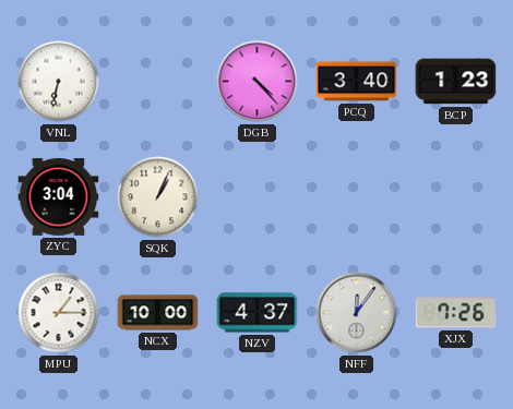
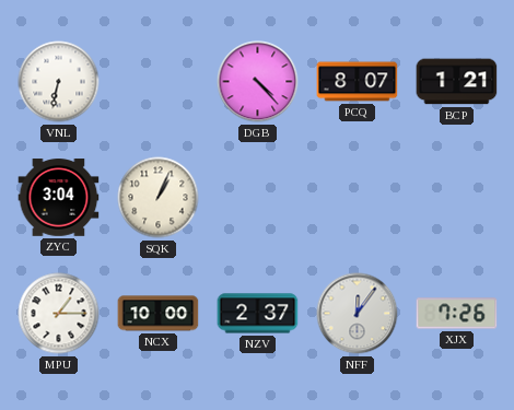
PCQ: 3:40 -> 8:07 (358, 82)
BCP: 1:23 -> 1:21 (457, 82)
NZV: 4:37 -> 2:37 (258, 314)
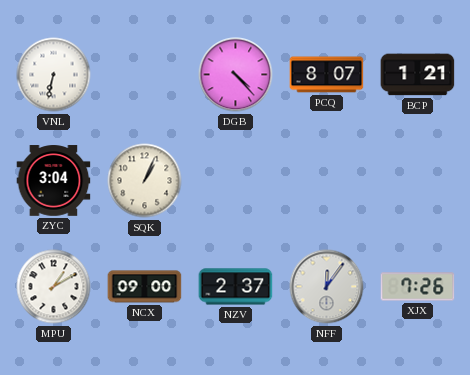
MPU: 1:15 -> 1:10 (54, 287)
NCX: 10:00 -> 09:00 (145, 287)
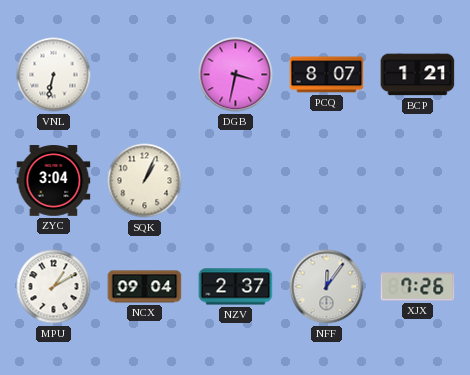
DGB: 4:23 -> 3:32 (236, 75)
NCX: 09:00 -> 09:04 (145, 287)
